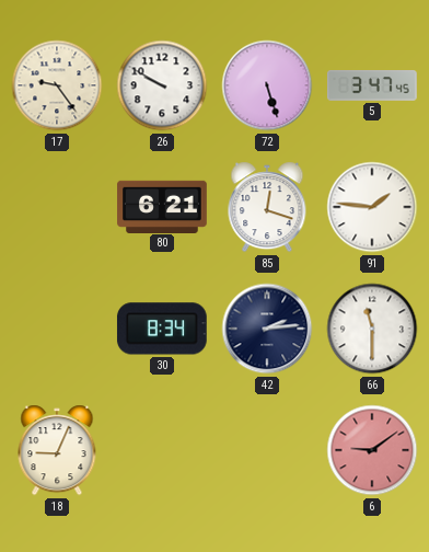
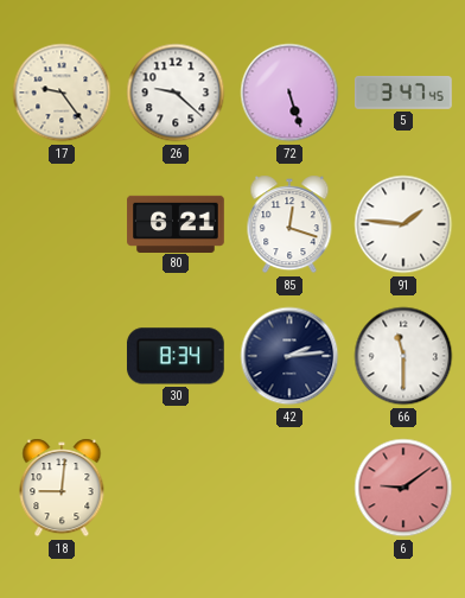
26: 9:50 -> 9:22 (176, 93)
18: 9:04 -> 9:01 (62, 488)
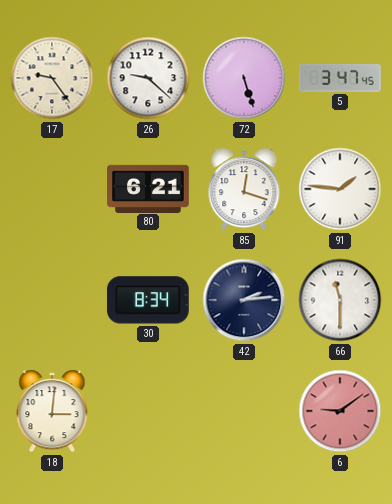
18: 9:01 -> 3:01 (52, 411)
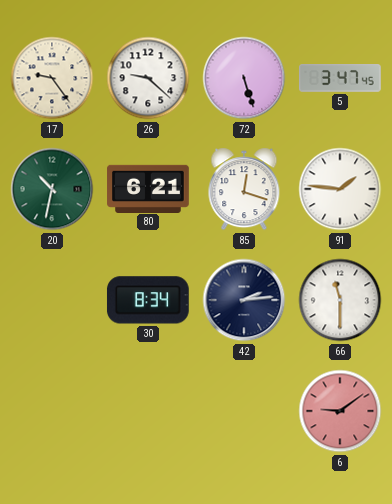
20: none -> 10:32 (52, 189)
18: 3:01 -> none (52, 411)
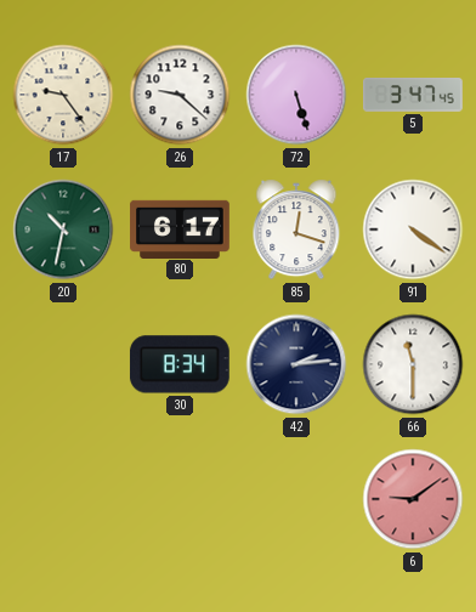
80: 6:21 -> 6:17 (180, 228)
91: 1:46 -> 4:21 (413, 229)
